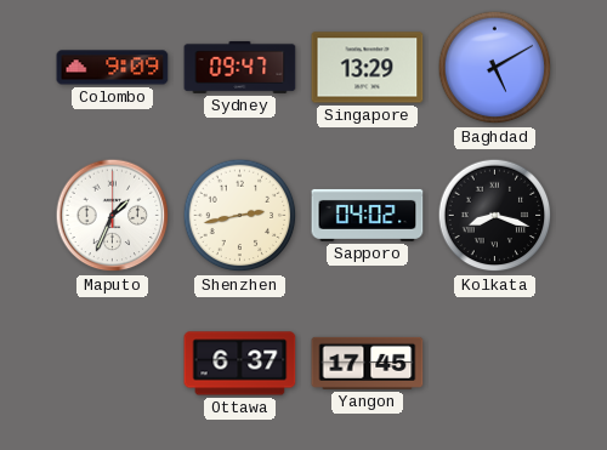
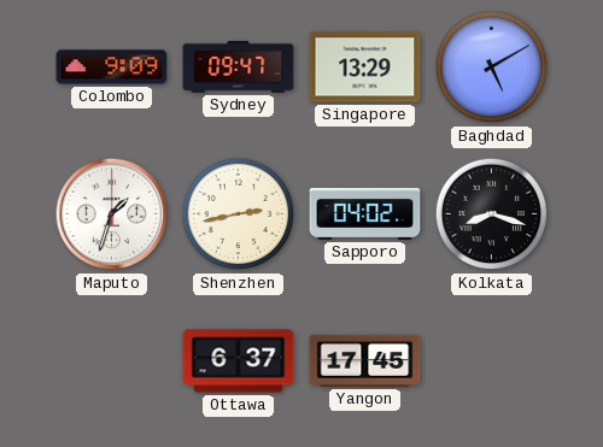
Maputo: 1:34 -> 1:33 (112, 214)
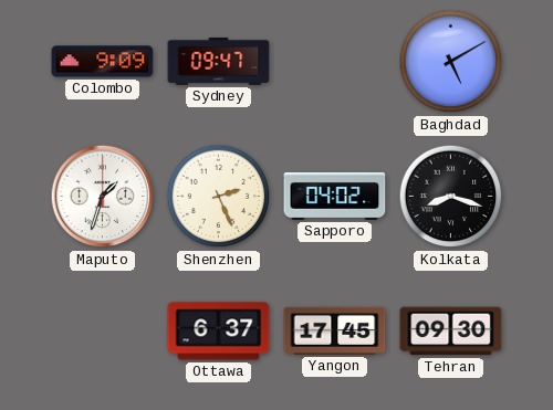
Singapore: 13:29 -> none (365, 67)
Shenzhen: 2:43 -> 2:26 (219, 197)
Tehran: none -> 09:30 (451, 332)
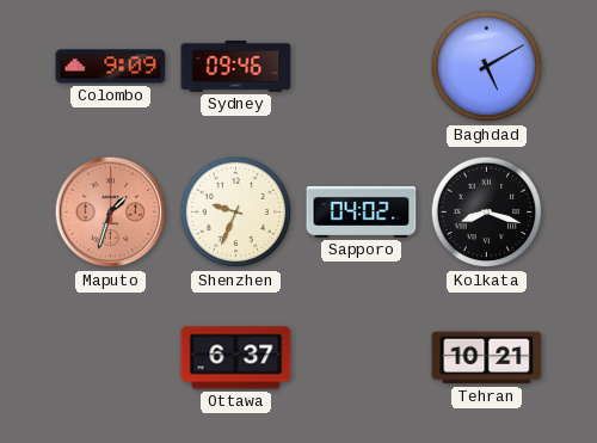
Sydney: 09:47 -> 09:46 (236, 66)
Maputo dial: white -> salmon (111, 213)
Shenzhen: 2:26 -> 9:34 (236, 213)
Yangon: 17:45 -> none (335, 330)
Tehran: 09:30 -> 10:21 (487, 358)
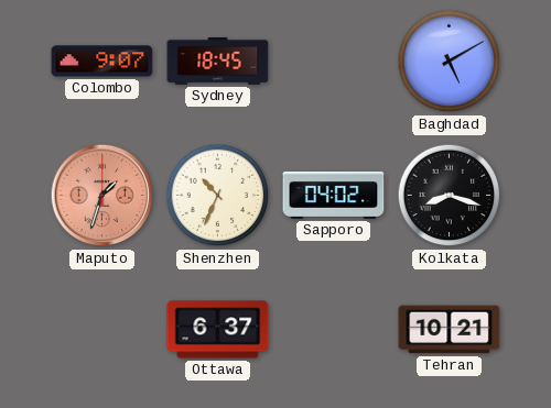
Colombo: 9:09 -> 9:07 (102, 62)
Sydney: 09:46 -> 18:45 (218, 60)
Shenzhen: 9:34 -> 10:34 (218, 196)
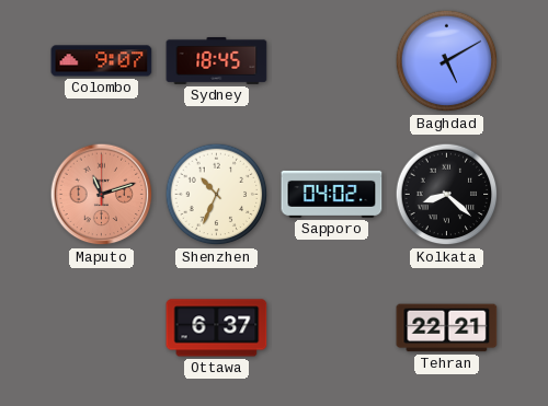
Maputo: 1:33 -> 11:12 (102, 195)
Kolkata: 8:18 -> 8:22 (447, 195)
Tehran: 10:21 -> 22:21 (447, 328)
